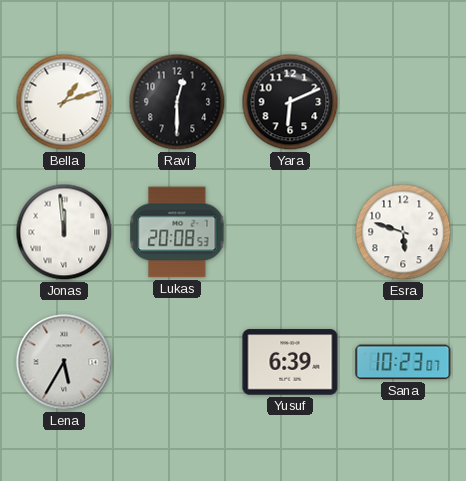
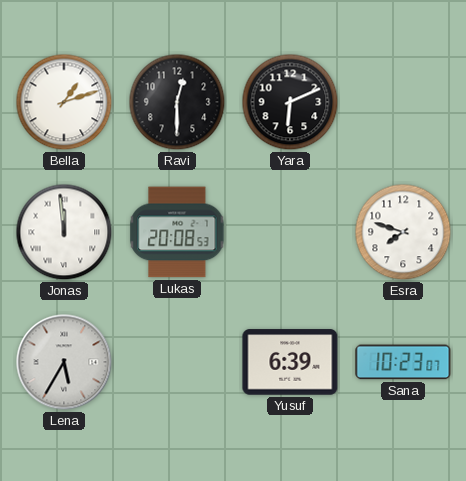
Esra: 5:48 -> 7:48 (403, 232)
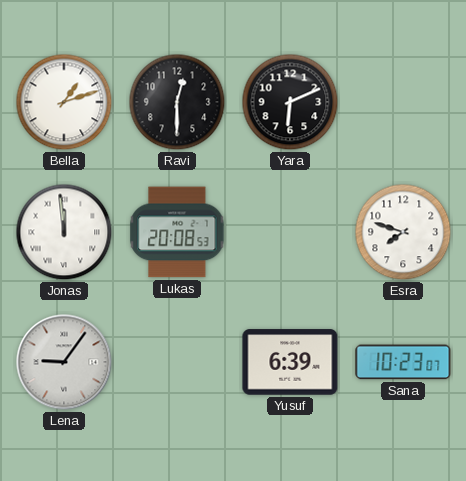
Lena: 5:35 -> 9:06 (64, 362)
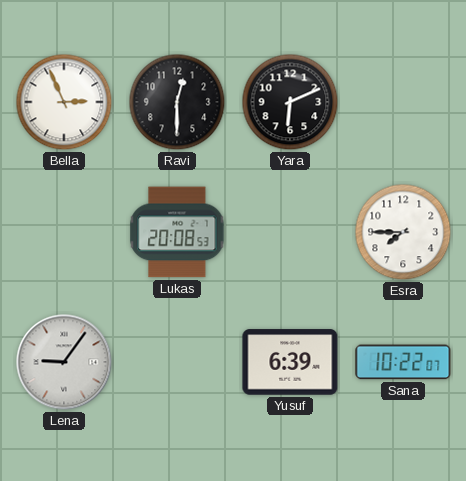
Bella: 1:12 -> 2:56 (64, 102)
Jonas: 11:59 -> none (64, 232)
Esra: 7:48 -> 7:45 (403, 232)
Sana: 10:23 -> 10:22 (403, 362)
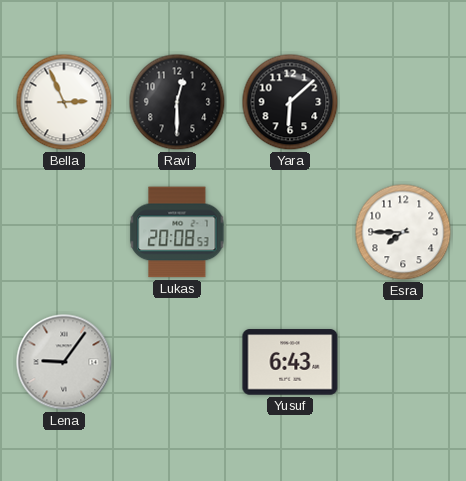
Yara: 6:11 -> 6:08 (290, 102)
Yusuf: 6:39 -> 6:43 (290, 362)
Sana: 10:22 -> none (403, 362)
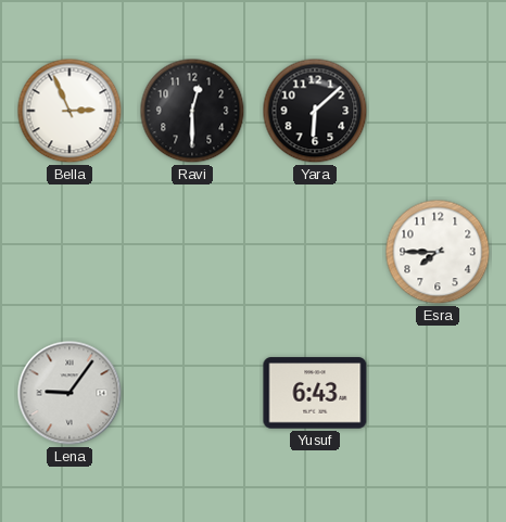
Lukas: 20:08 -> none (177, 232)
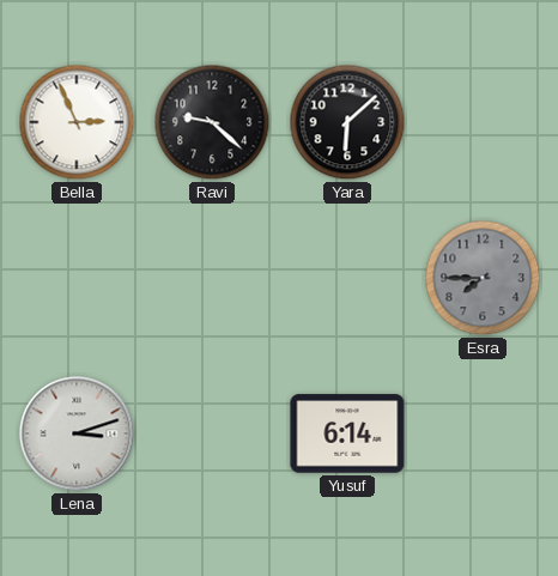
Ravi: 12:30 -> 9:22 (212, 122)
Esra dial: white -> grey (483, 278)
Lena: 9:06 -> 3:12 (77, 433)
Yusuf: 6:43 -> 6:14 (347, 433)
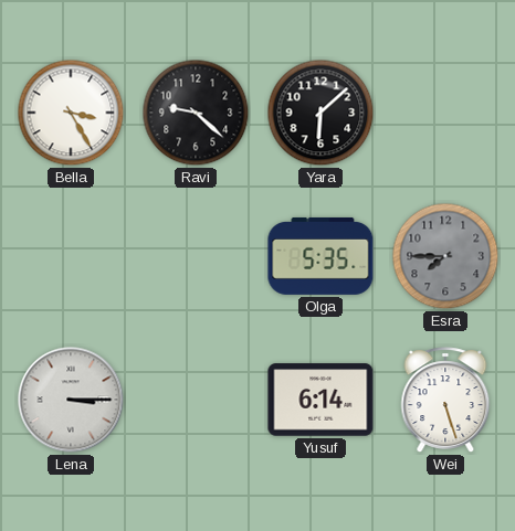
Bella: 2:56 -> 3:25 (71, 113)
Olga: none -> 5:35 (320, 256)
Lena: 3:12 -> 3:15 (71, 400)
Wei: none -> 5:27 (445, 400)
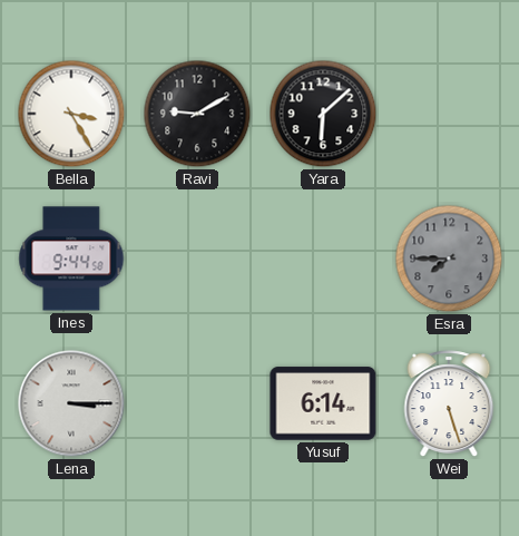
Ravi: 9:22 -> 9:10 (197, 114)
Ines: none -> 9:44 (71, 259)
Olga: 5:35 -> none (320, 256)
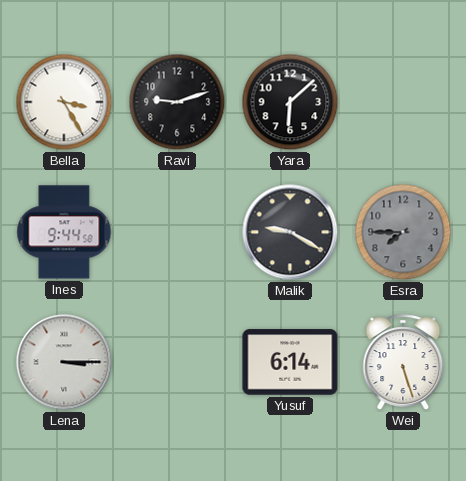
Ravi: 9:10 -> 9:12 (177, 102)
Malik: none -> 9:20 (290, 232)
